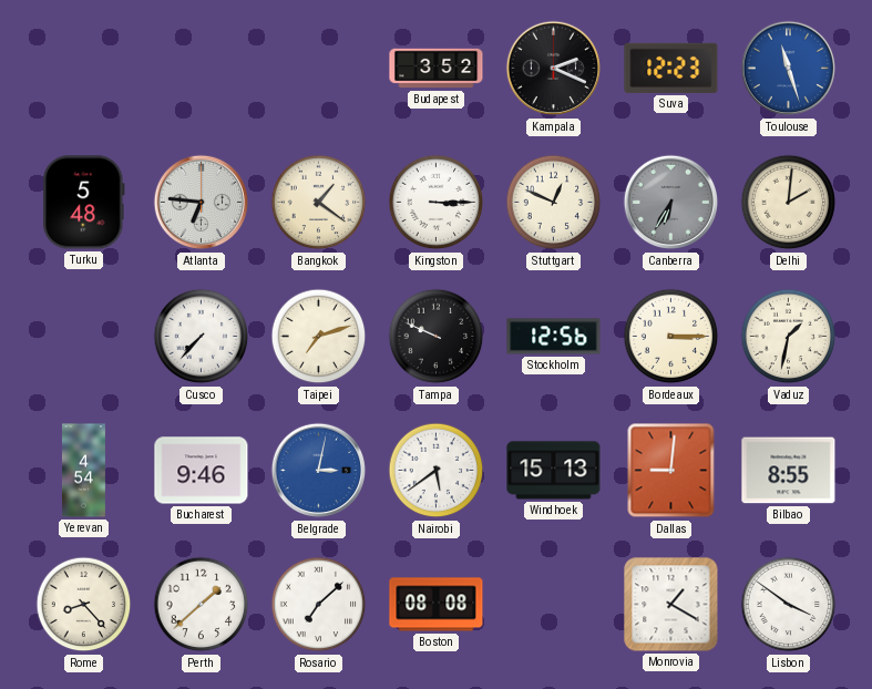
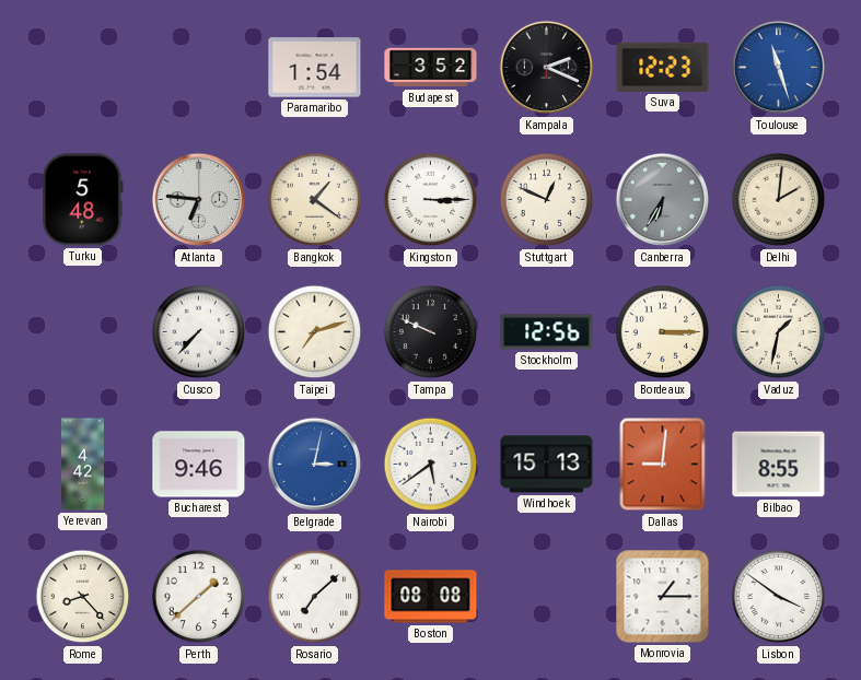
Paramaribo: none -> 1:54 (315, 68)
Yerevan: 4:54 -> 4:42 (82, 465)
Monrovia: 1:20 -> 1:15 (663, 597)
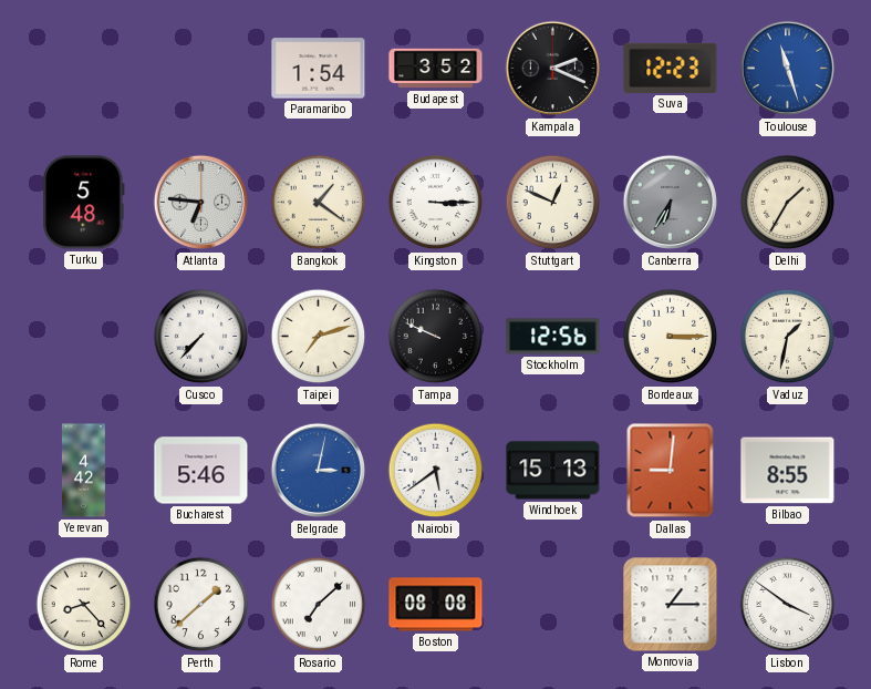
Delhi: 2:01 -> 1:35 (788, 203)
Bucharest: 9:46 -> 5:46 (201, 471)
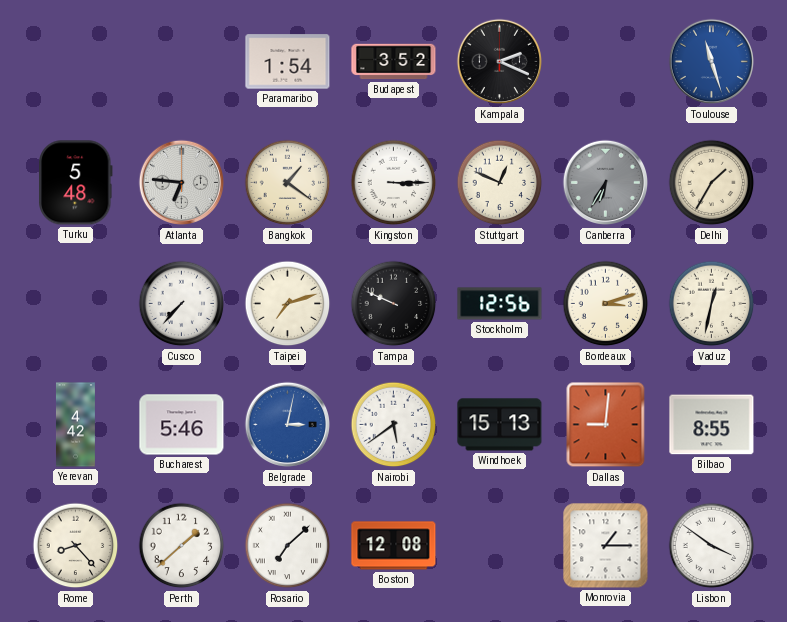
Suva: 12:23 -> none (671, 68)
Bordeaux: 3:15 -> 3:12 (606, 304)
Vaduz: 1:32 -> 12:32 (712, 304)
Boston: 08:08 -> 12:08 (394, 546)
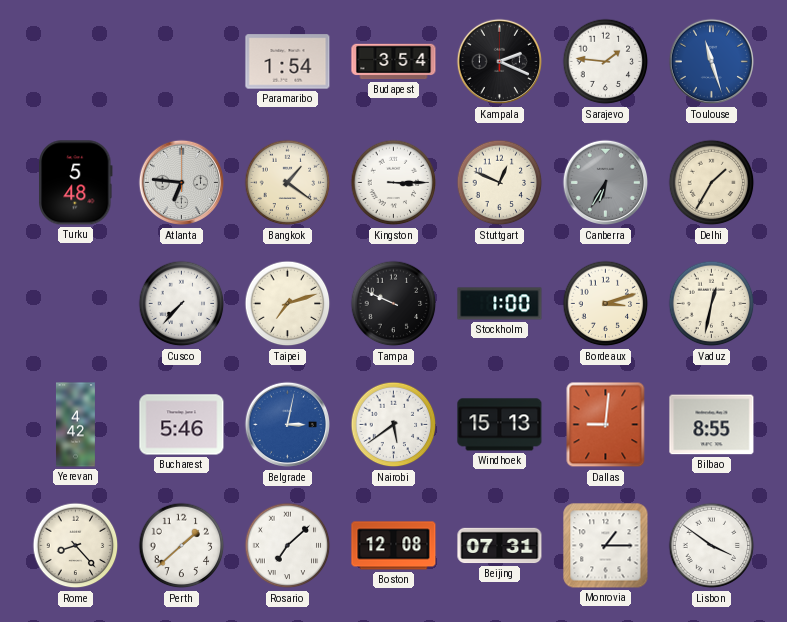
Budapest: 3:52 -> 3:54 (394, 62)
Sarajevo: none -> 1:46 (606, 62)
Stockholm: 12:56 -> 1:00 (500, 304)
Beijing: none -> 07:31 (500, 546)
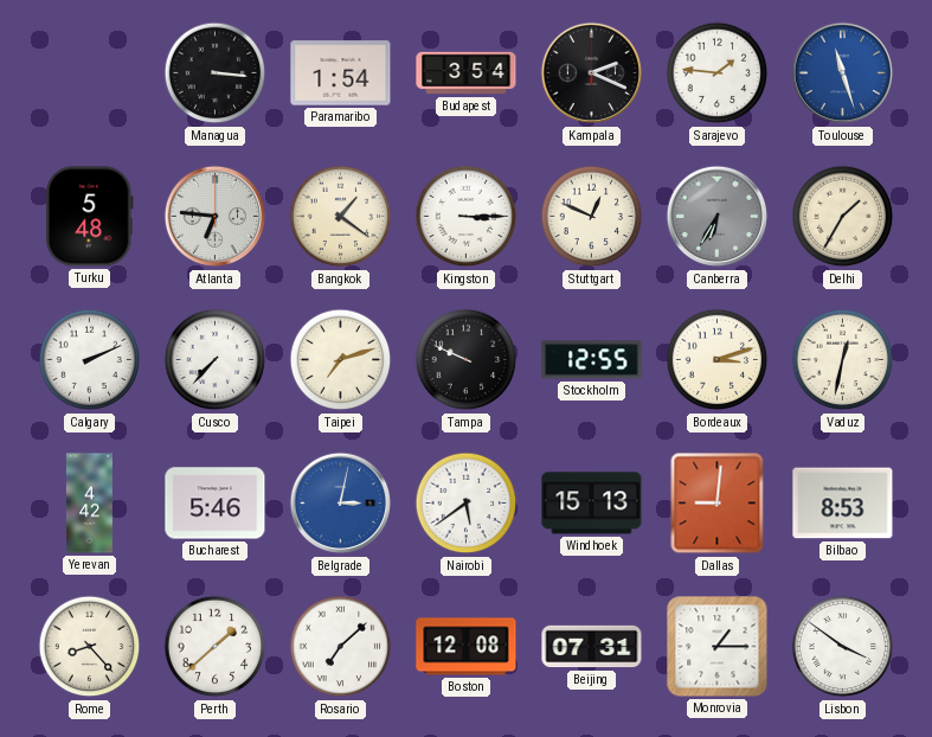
Managua: none -> 3:16 (216, 73)
Calgary: none -> 2:11 (90, 360)
Stockholm: 1:00 -> 12:55 (592, 360)
Bilbao: 8:55 -> 8:53 (843, 504)
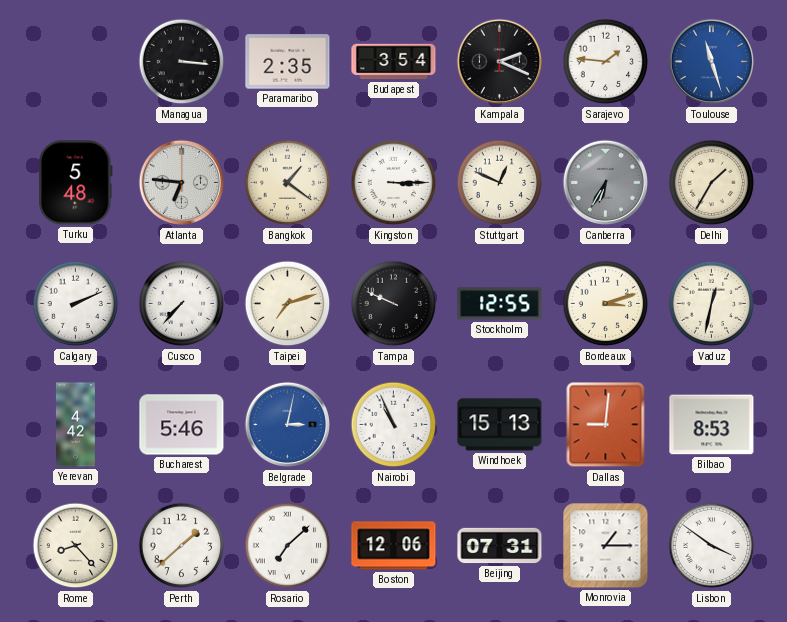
Paramaribo: 1:54 -> 2:35 (288, 62)
Nairobi: 5:39 -> 10:56 (394, 425)
Boston: 12:08 -> 12:06 (394, 546)
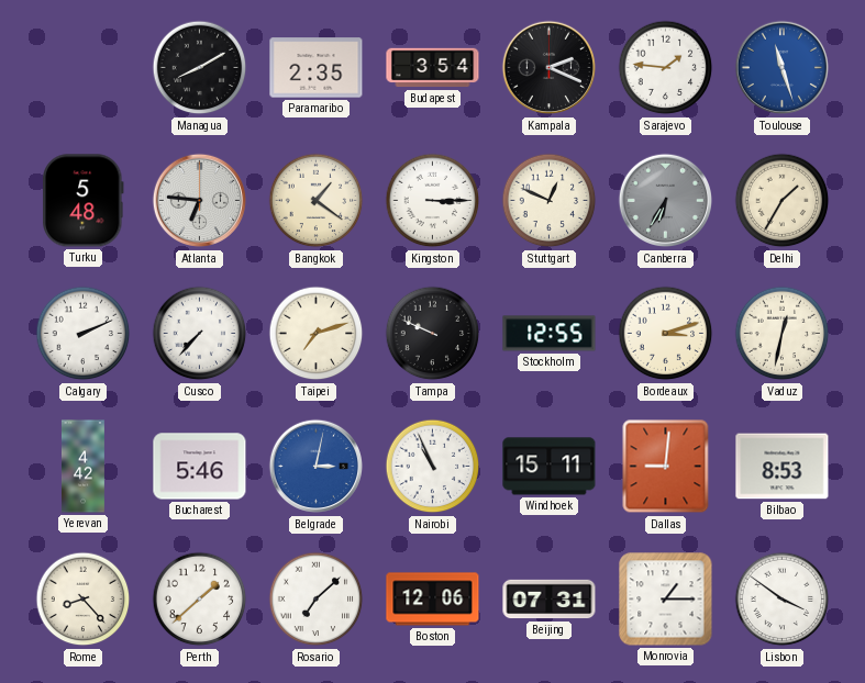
Managua: 3:16 -> 8:10 (200, 68)
Windhoek: 15:13 -> 15:11 (550, 467)
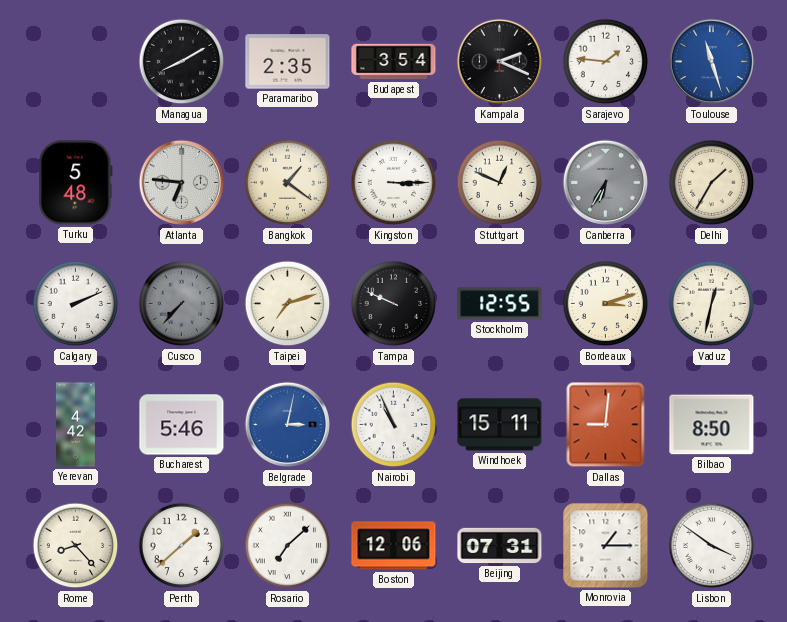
Cusco dial: white -> grey (182, 304)
Bilbao: 8:53 -> 8:50 (712, 425)
